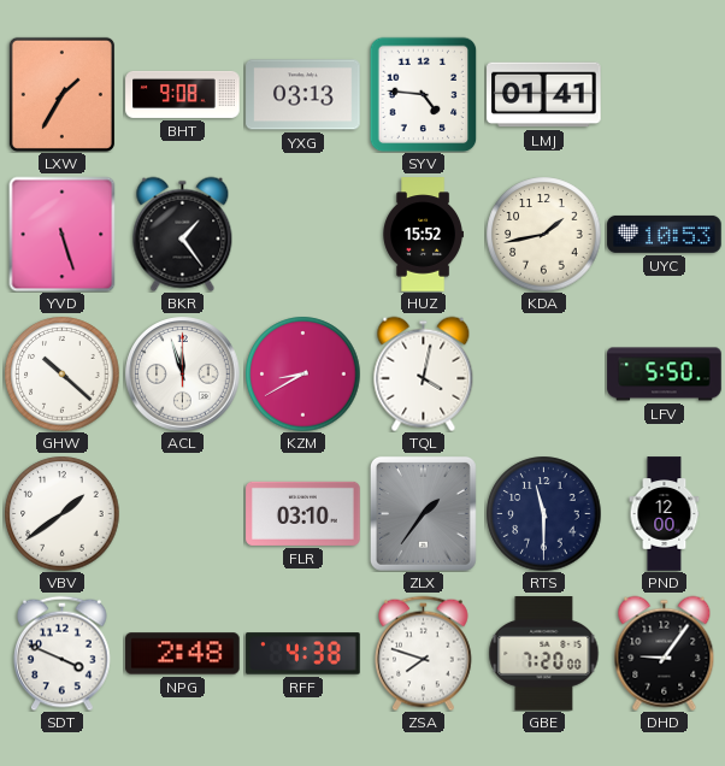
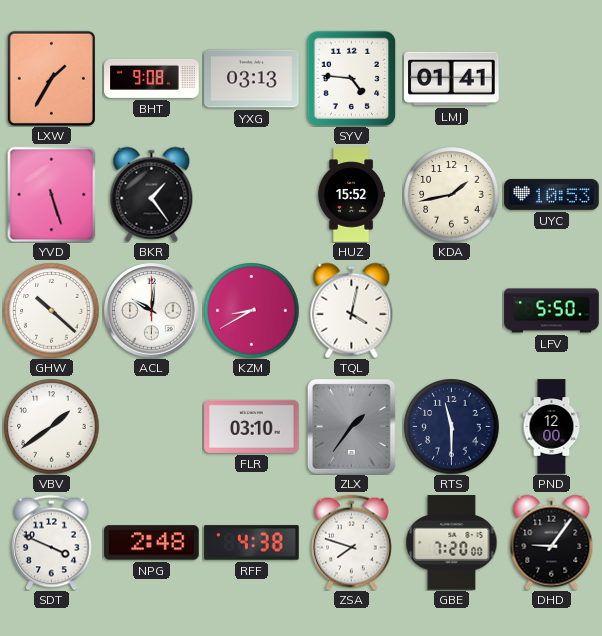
ACL: 11:57 -> 10:01 (152, 311)
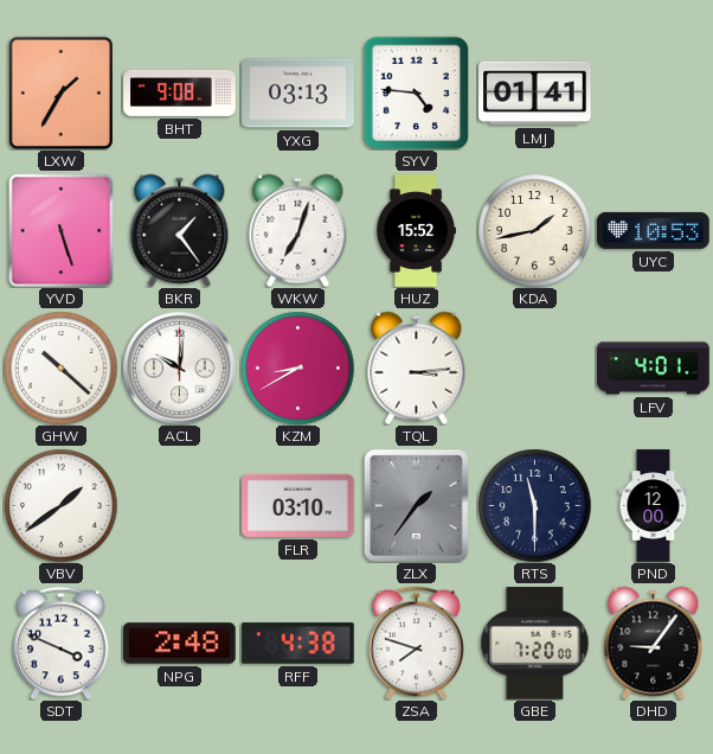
WKW: none -> 7:03 (298, 230)
TQL: 4:02 -> 3:14 (417, 368)
LFV: 5:50 -> 4:01 (654, 369)
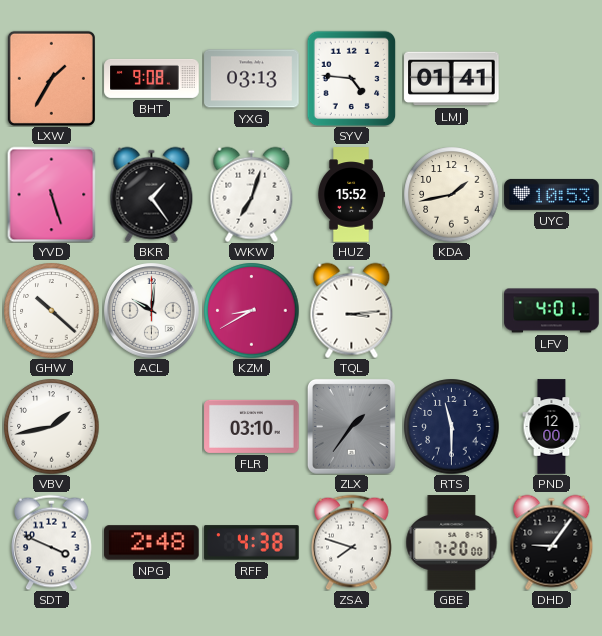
VBV: 1:39 -> 1:43 (51, 426)
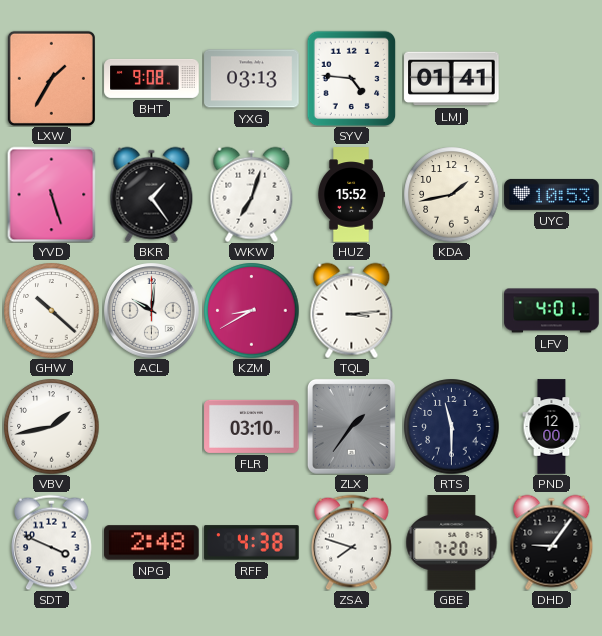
GBE: 7:20:00 -> 7:20:15 (452, 543)
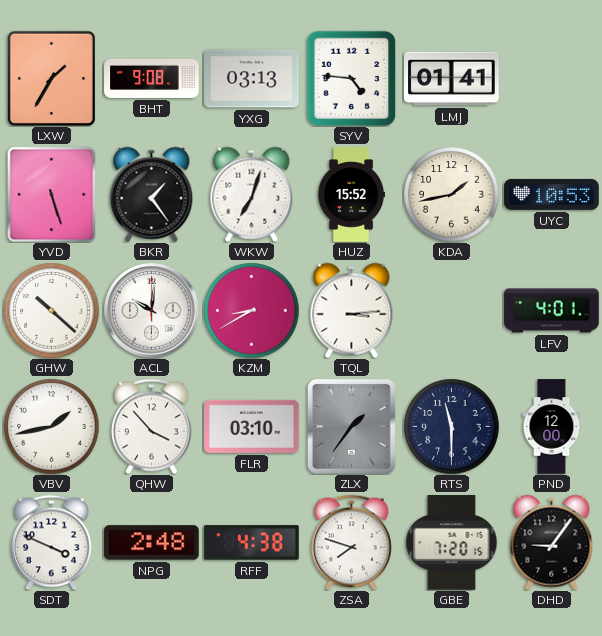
QHW: none -> 3:53 (152, 426)
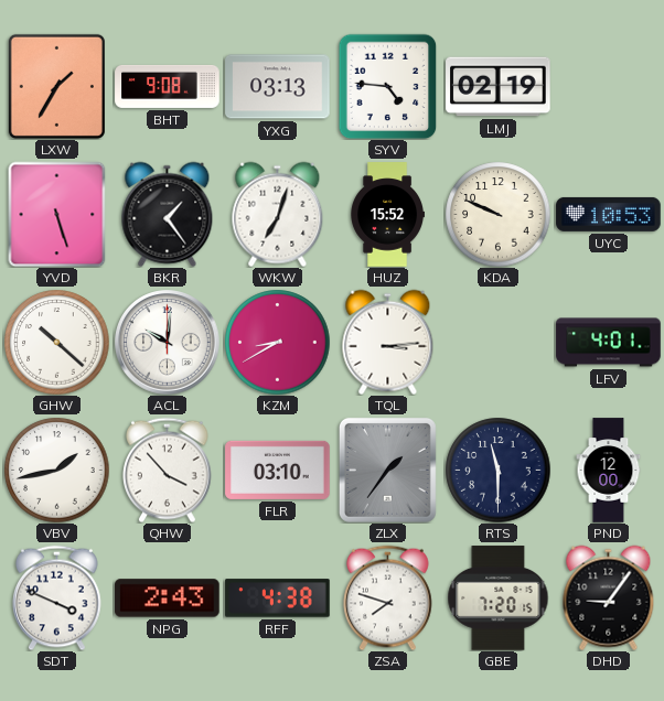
LMJ: 01:41 -> 02:19 (499, 87)
KDA: 1:43 -> 9:49 (497, 214)
NPG: 2:48 -> 2:43 (168, 598)
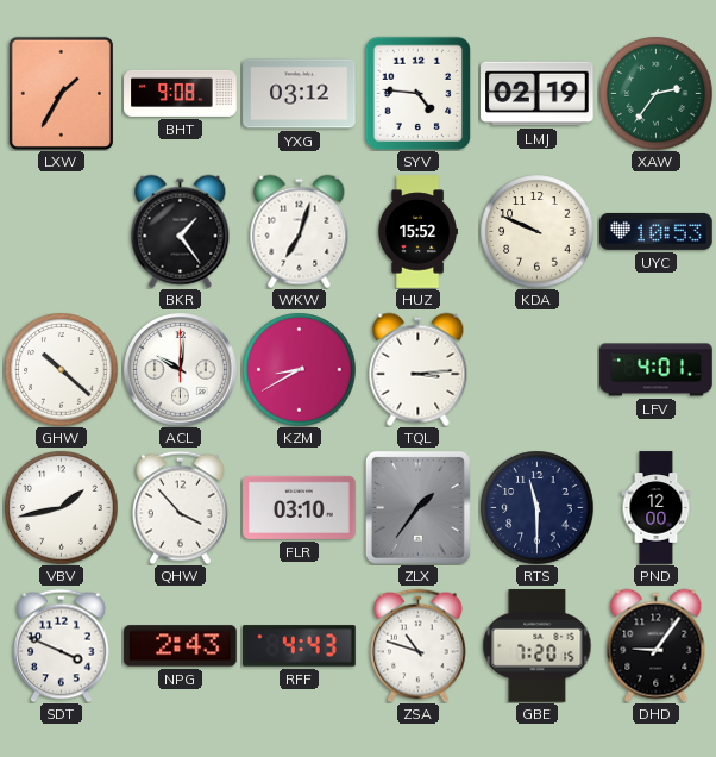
YXG: 03:13 -> 03:12 (300, 94)
XAW: none -> 2:36 (655, 93)
YVD: 5:27 -> none (57, 214)
RFF: 4:38 -> 4:43 (300, 646)
ZSA: 7:48 -> 10:48 (419, 645)
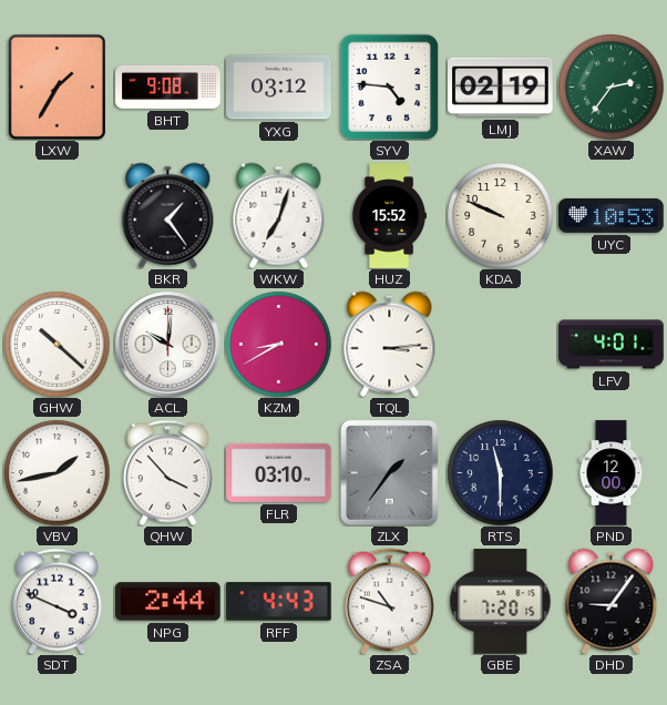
NPG: 2:43 -> 2:44 (168, 602)
